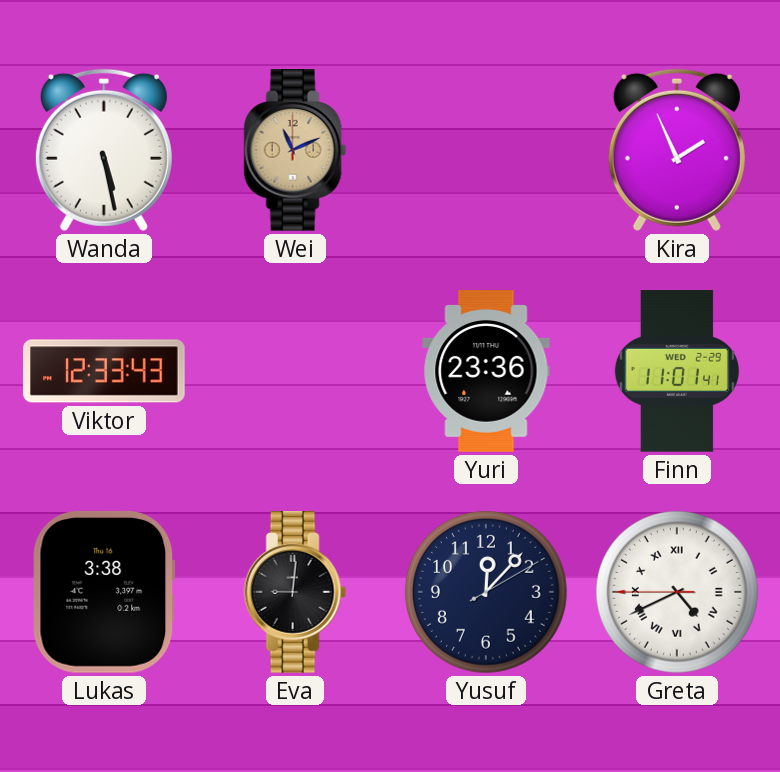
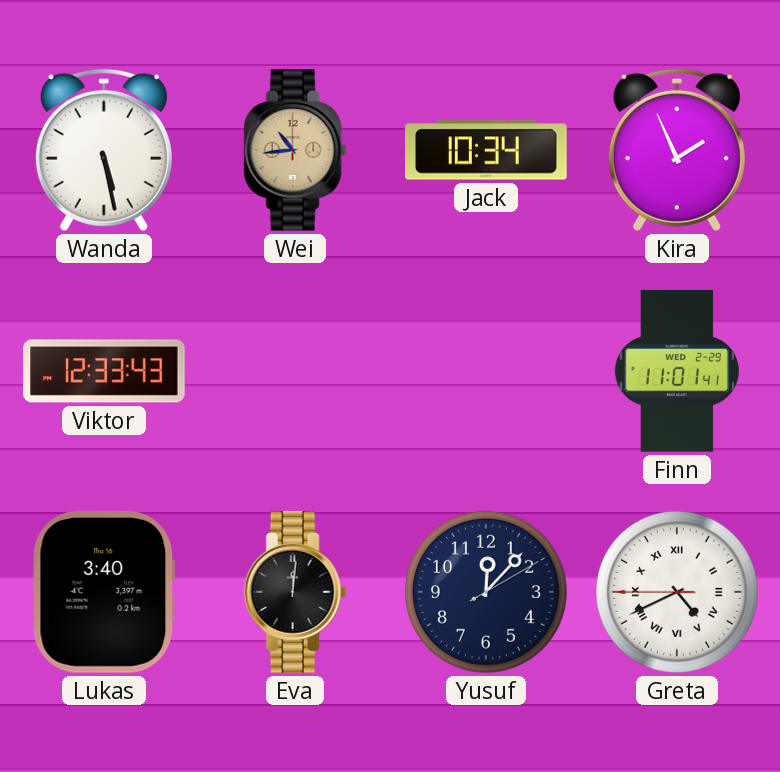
Wei: 11:11 -> 10:44 (295, 151)
Jack: none -> 10:34 (486, 150)
Yuri: 23:36 -> none (486, 371)
Lukas: 3:38 -> 3:40 (104, 592)
Eva: 9:01 -> 12:01 (295, 593)
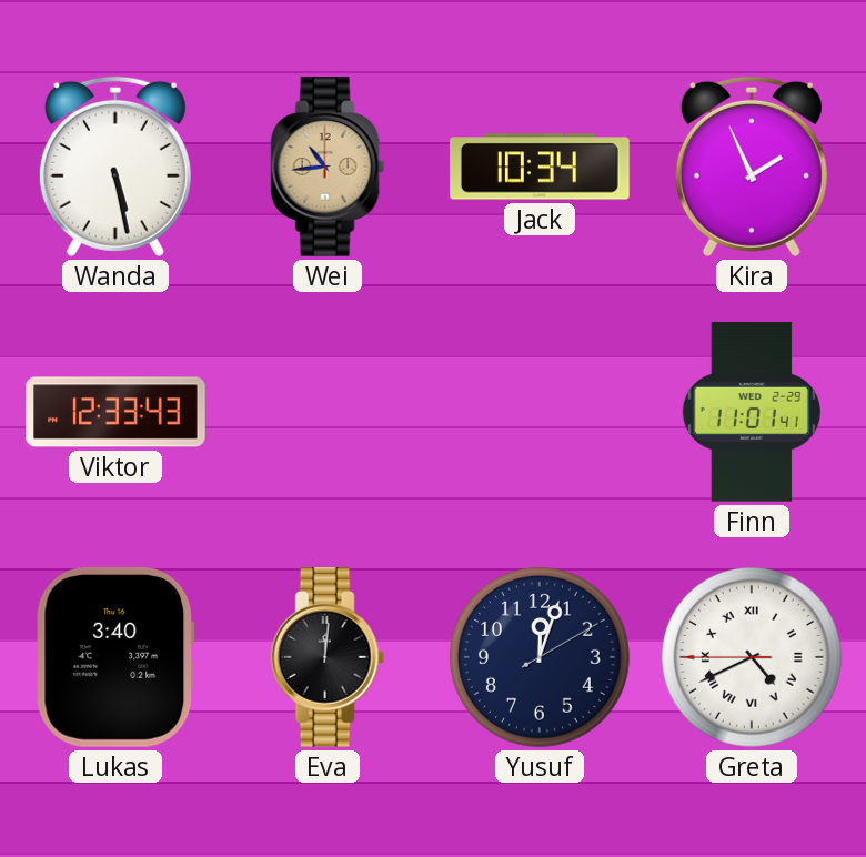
Yusuf: 12:07 -> 12:03 (540, 657)
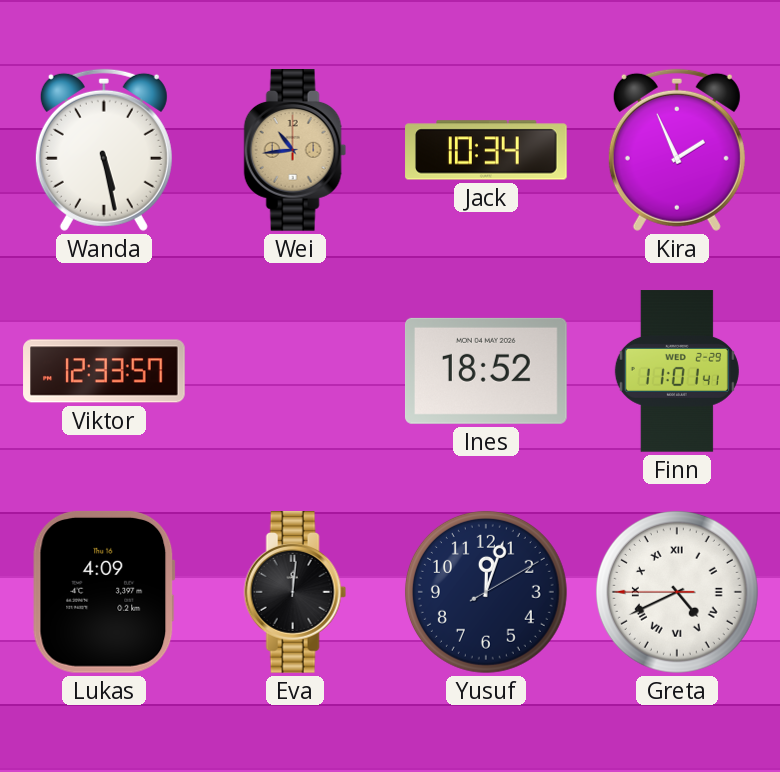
Viktor: 12:33:43 -> 12:33:57 (104, 371)
Ines: none -> 18:52 (487, 371)
Lukas: 3:40 -> 4:09 (104, 592)
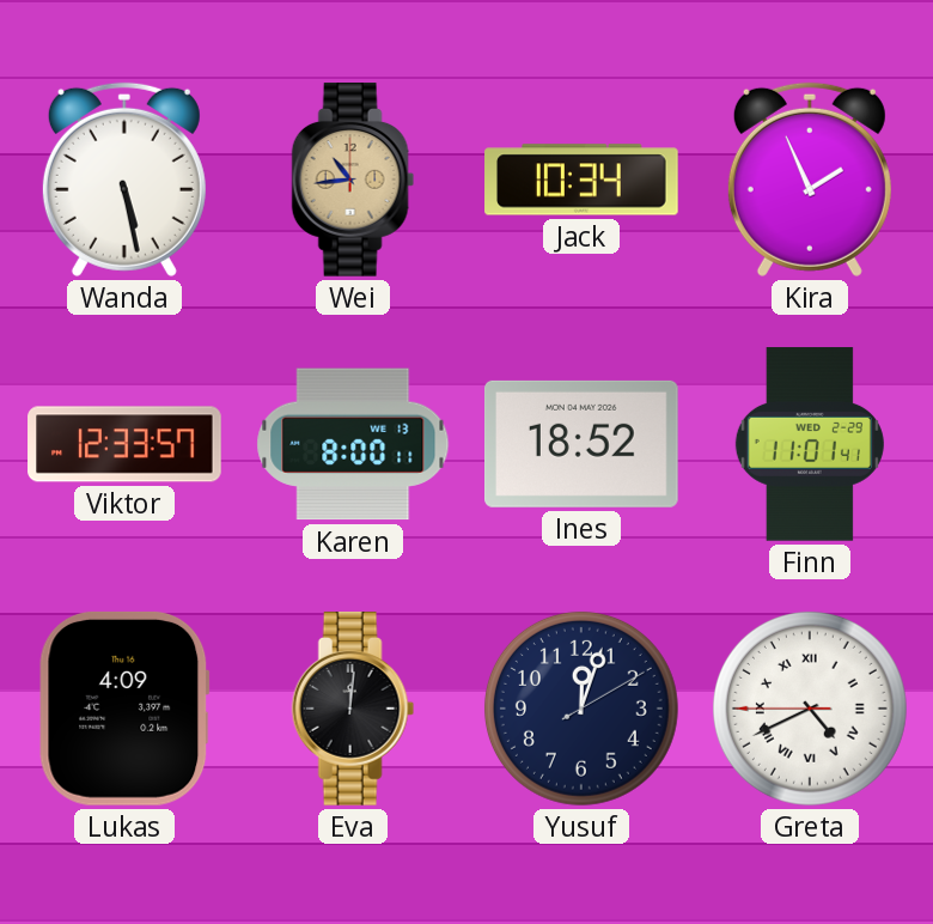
Karen: none -> 8:00 (353, 444)
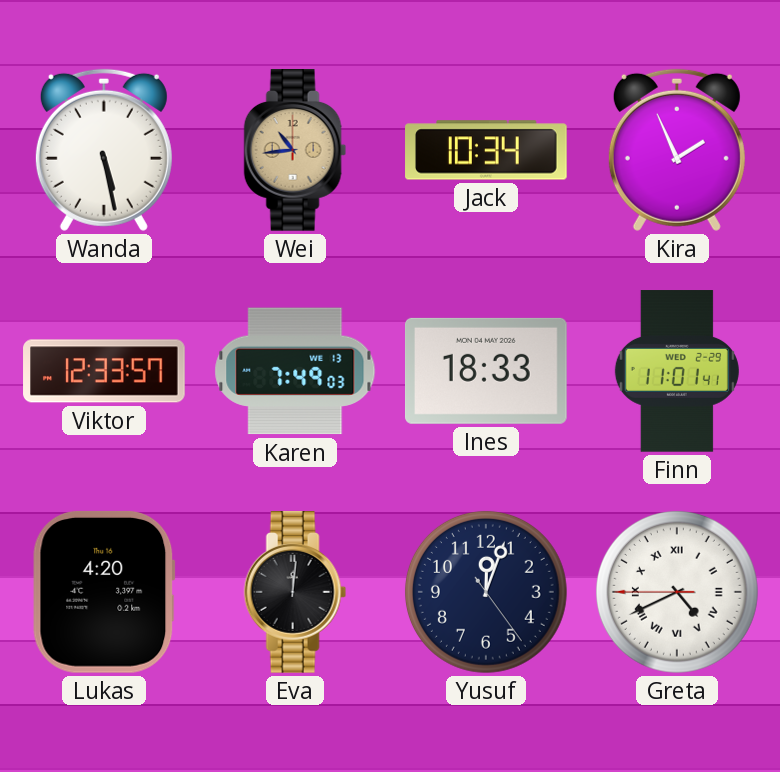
Karen: 8:00 -> 7:49 (295, 371)
Ines: 18:52 -> 18:33 (487, 371)
Lukas: 4:09 -> 4:20 (104, 592)
Yusuf: 12:03:10 -> 12:03:24 (486, 592)
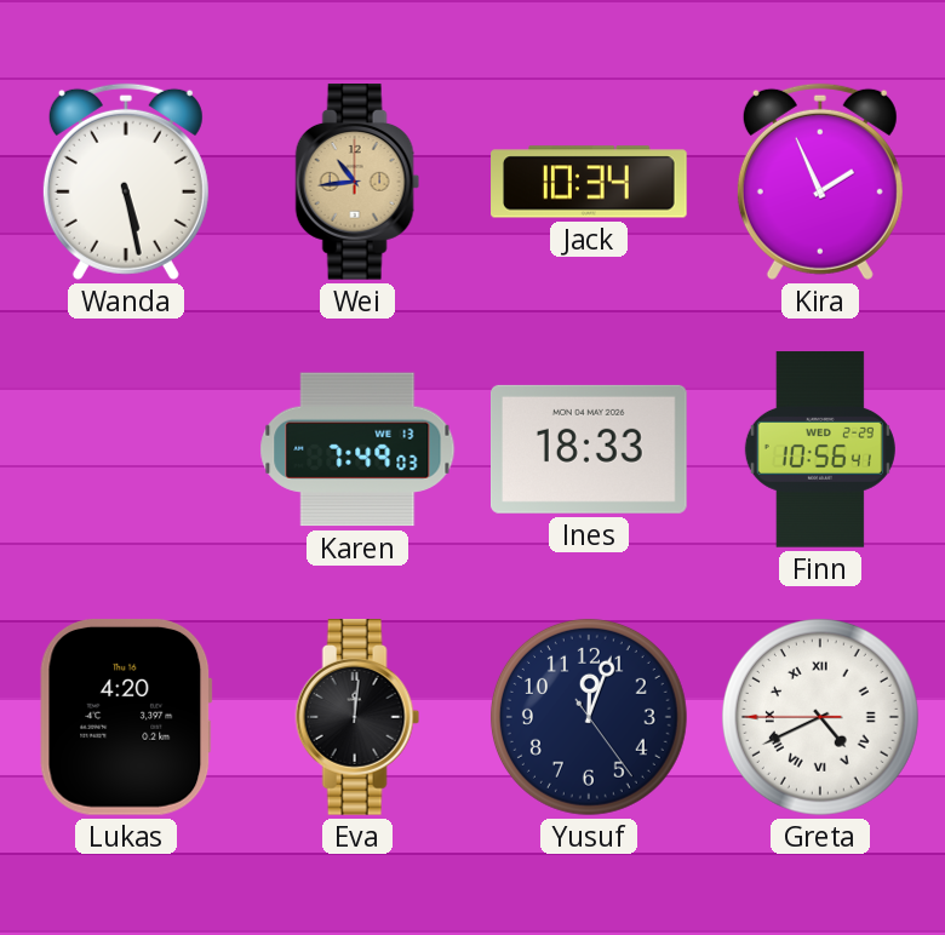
Viktor: 12:33 -> none (104, 371)
Finn: 11:01 -> 10:56 (820, 449)
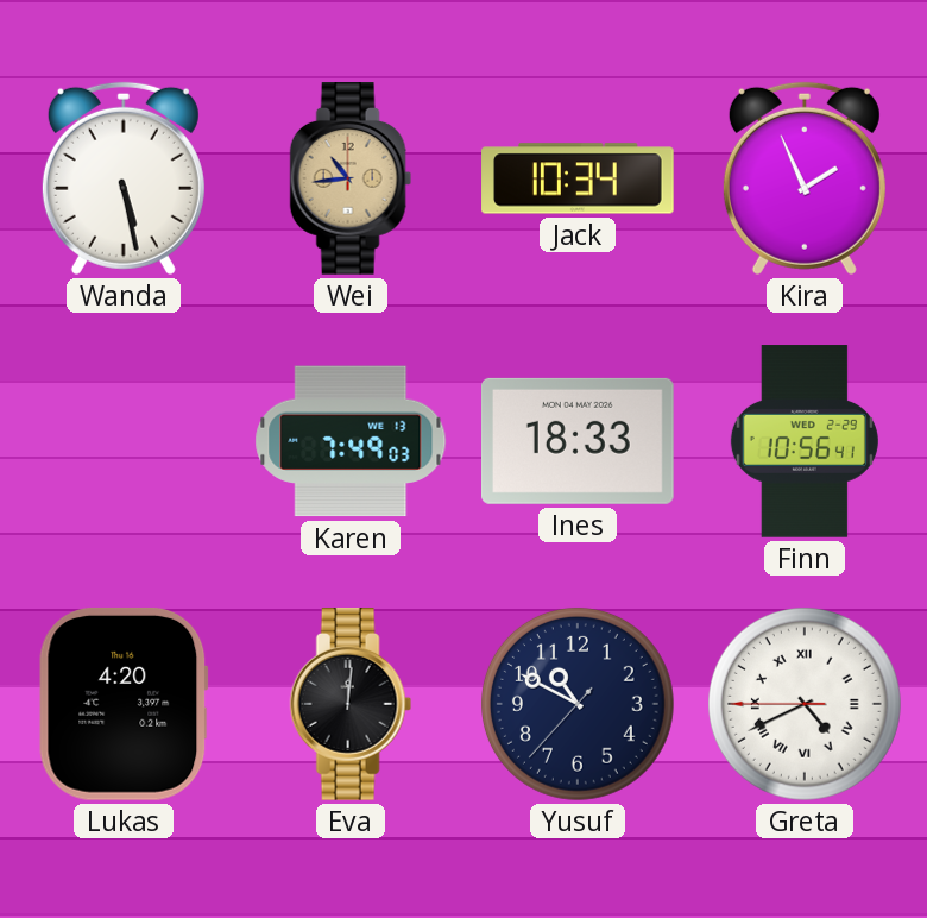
Yusuf: 12:03 -> 10:49 (578, 704)
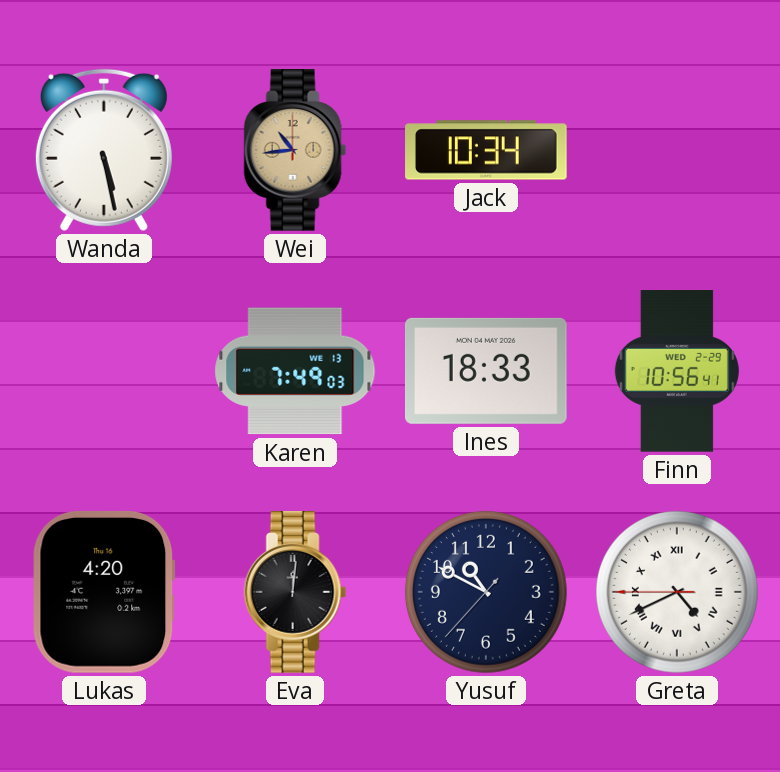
Kira: 1:56 -> none (805, 178)
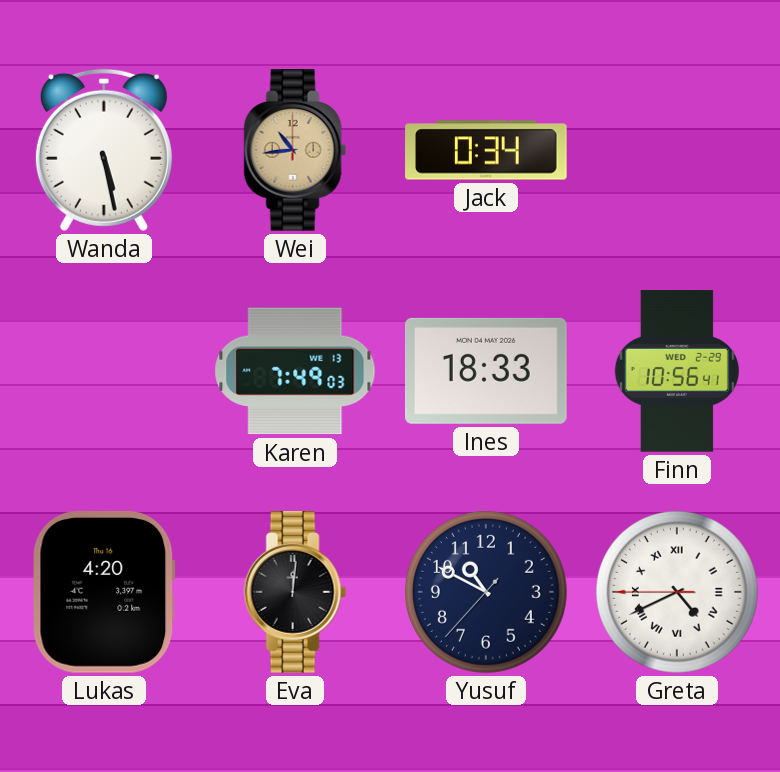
Jack: 10:34 -> 0:34 (486, 150)
